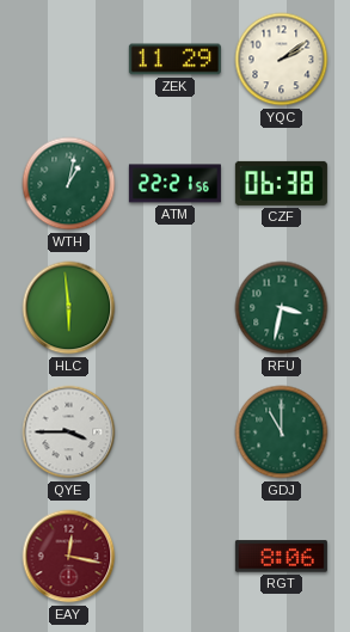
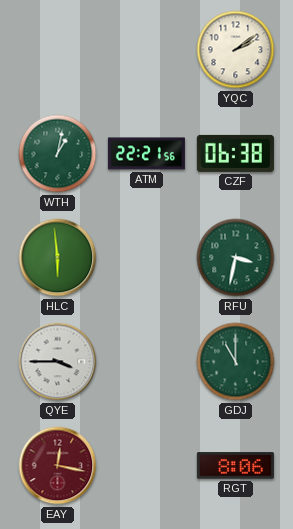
ZEK: 11:29 -> none (174, 60)
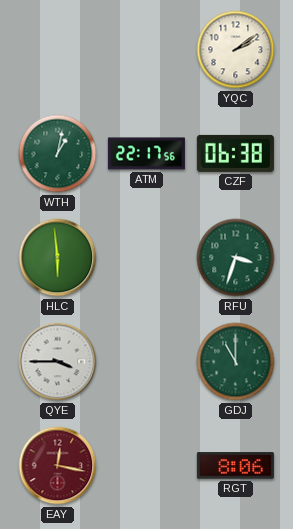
ATM: 22:21 -> 22:17 (146, 154)
RFU: 3:32 -> 3:33 (236, 258)
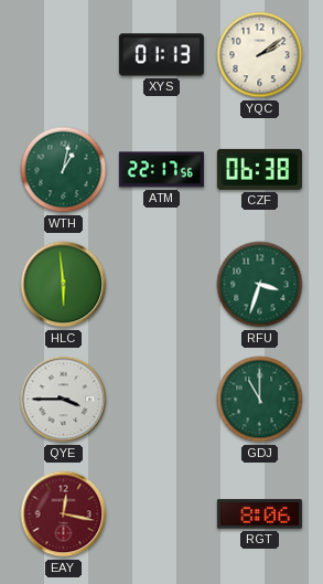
XYS: none -> 01:13 (161, 55)
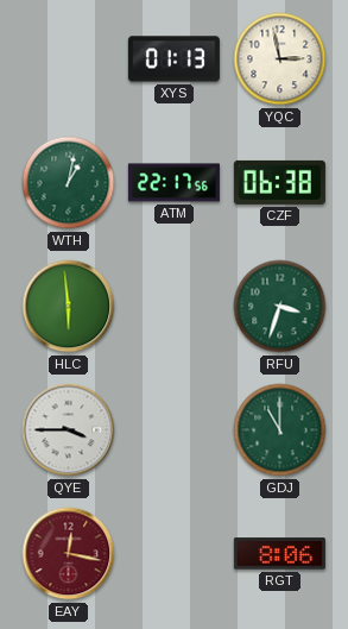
YQC: 2:09 -> 2:58 (280, 59)
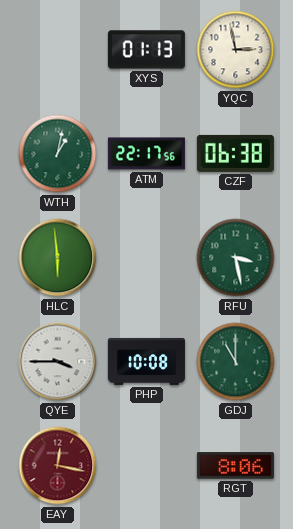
RFU: 3:33 -> 3:28 (236, 258)
PHP: none -> 10:08 (146, 361)
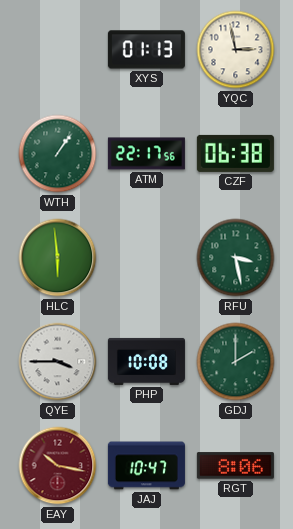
WTH: 1:02 -> 1:06 (58, 154)
GDJ: 11:00 -> 2:00 (236, 362)
EAY: 12:17 -> 10:17 (58, 466)
JAJ: none -> 10:47 (146, 466)
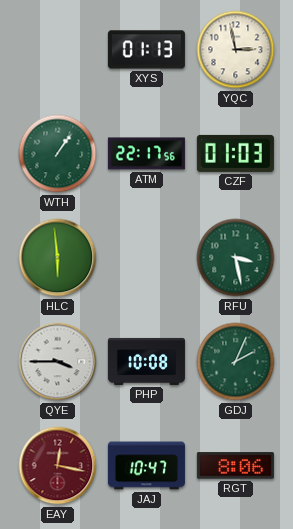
CZF: 06:38 -> 01:03 (235, 153)
GDJ: 2:00 -> 2:04 (236, 362)
EAY: 10:17 -> 12:17 (58, 466)
